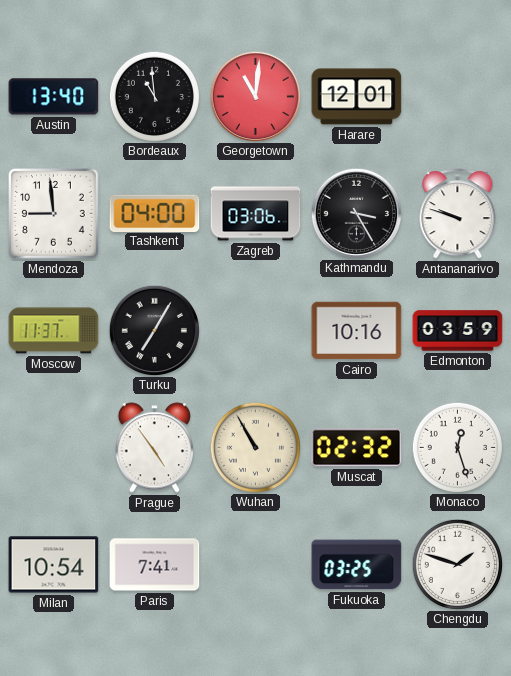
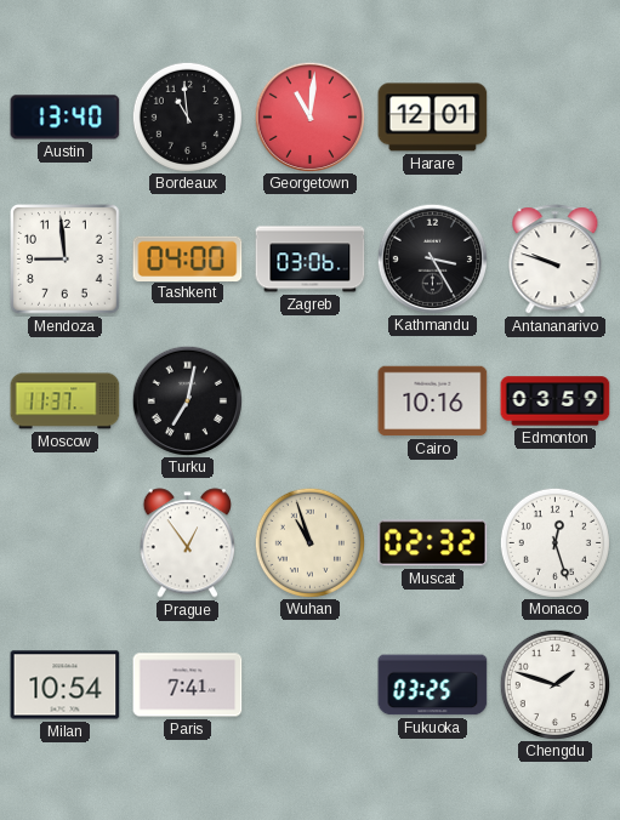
Turku: 7:05 -> 7:02 (187, 400)
Prague: 4:54 -> 12:54 (187, 543)
Wuhan: 10:55 -> 10:57 (309, 542)
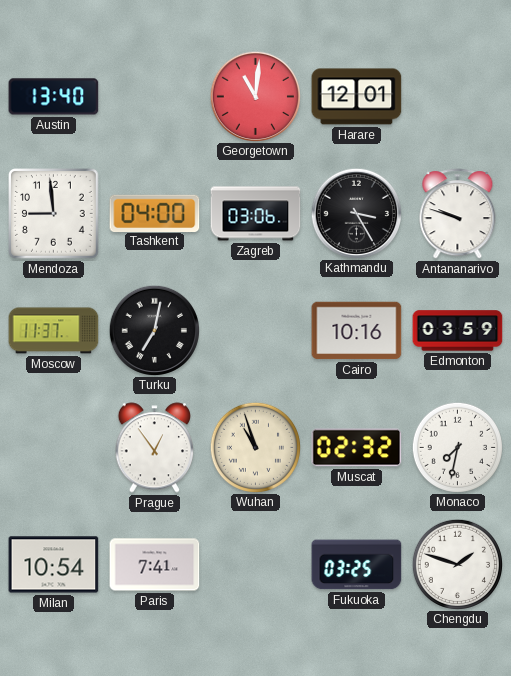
Bordeaux: 10:59 -> none (187, 116)
Monaco: 12:27 -> 7:32 (457, 447)
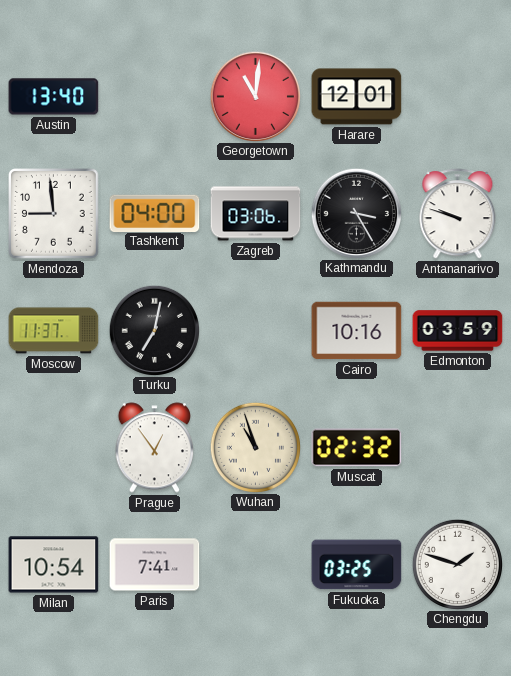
Monaco: 7:32 -> none (457, 447)
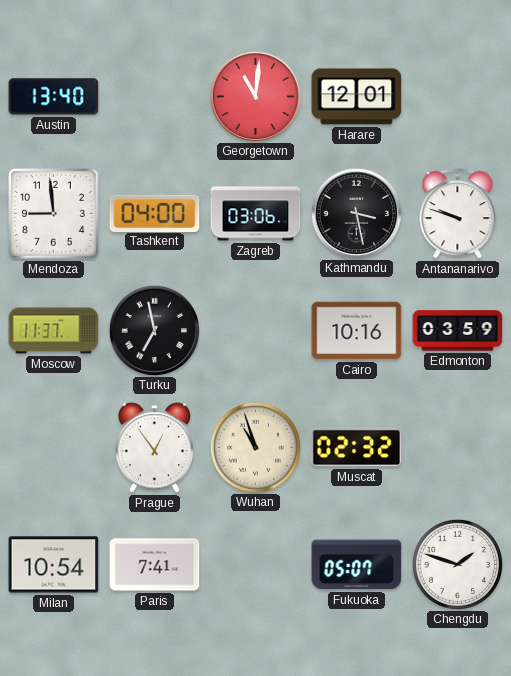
Kathmandu: 3:25 -> 3:28 (356, 213)
Turku: 7:02 -> 6:58 (154, 330)
Fukuoka: 03:25 -> 05:07 (357, 565)
